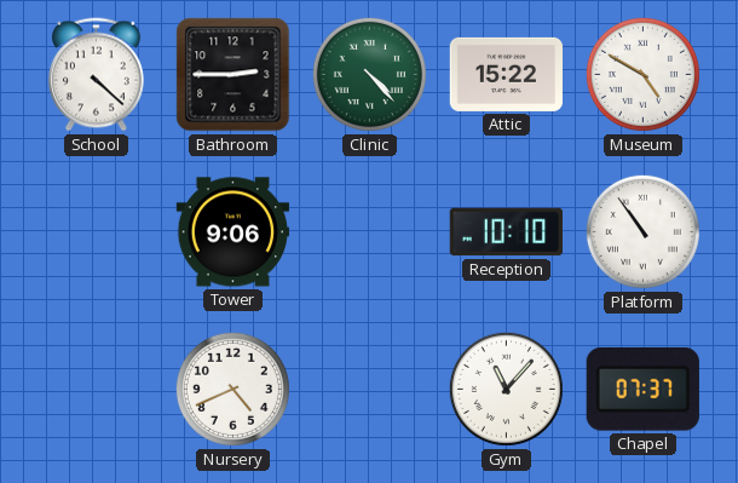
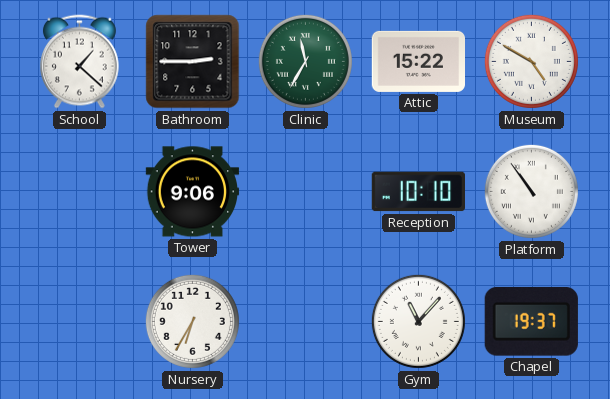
School: 4:22 -> 1:22 (79, 62)
Clinic: 4:23 -> 11:35 (305, 61)
Nursery: 4:41 -> 6:35 (192, 321)
Chapel: 07:37 -> 19:37 (531, 322)
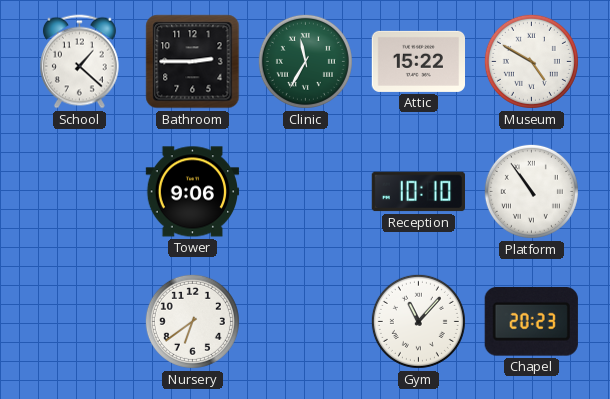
Nursery: 6:35 -> 6:39 (192, 321)
Chapel: 19:37 -> 20:23 (531, 322)
